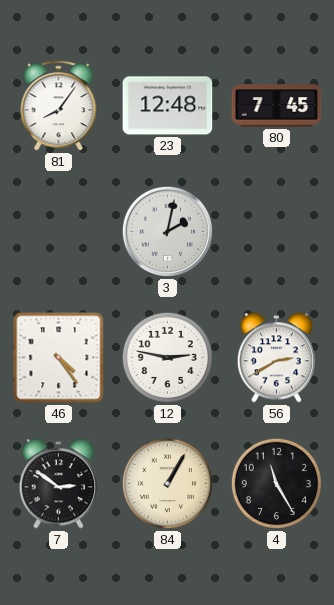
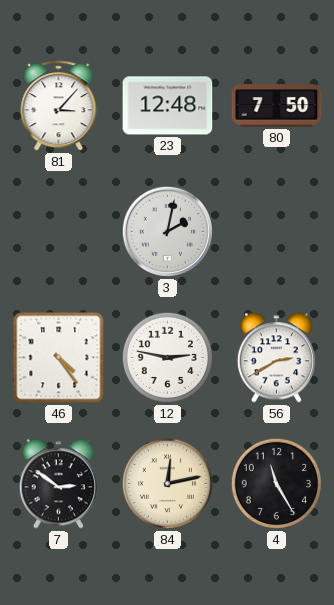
81: 8:06 -> 3:07 (59, 106)
80: 7:45 -> 7:50 (277, 106)
84: 1:05 -> 12:13 (167, 483)
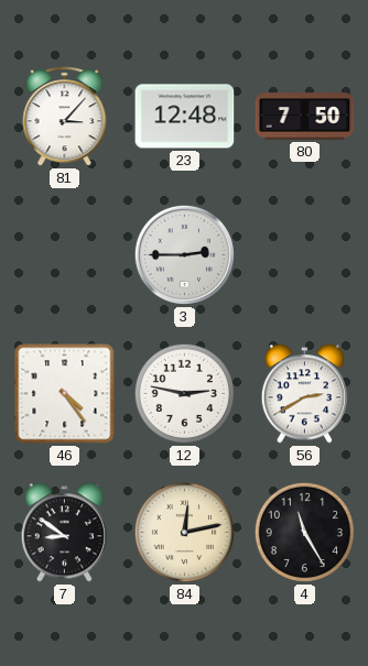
3: 2:02 -> 2:45 (184, 254)
7: 2:51 -> 8:51 (64, 533)
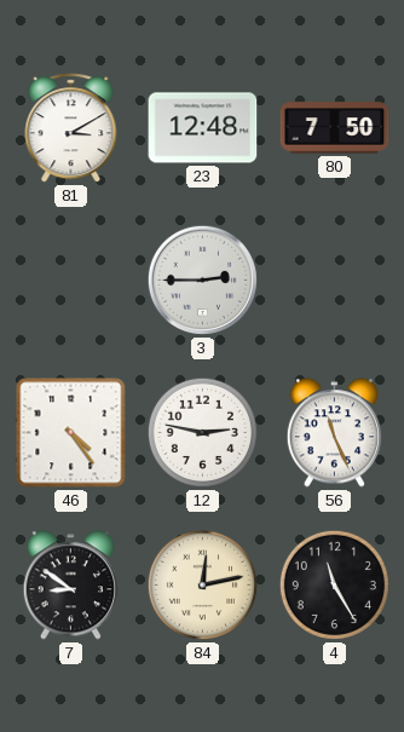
81: 3:07 -> 3:10 (71, 128)
56: 2:40 -> 11:26 (334, 433)
